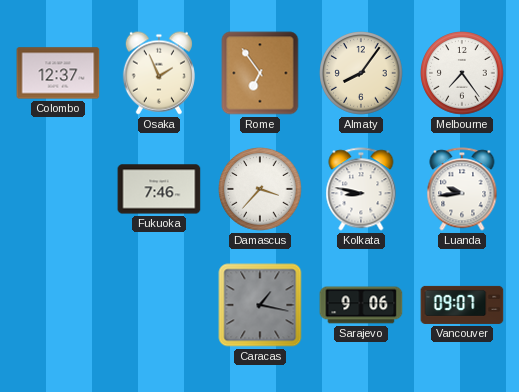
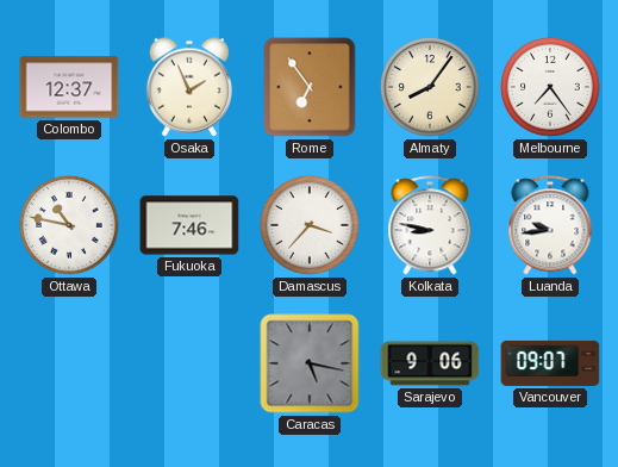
Ottawa: none -> 10:47 (69, 225)
Caracas: 1:17 -> 5:17 (310, 363)
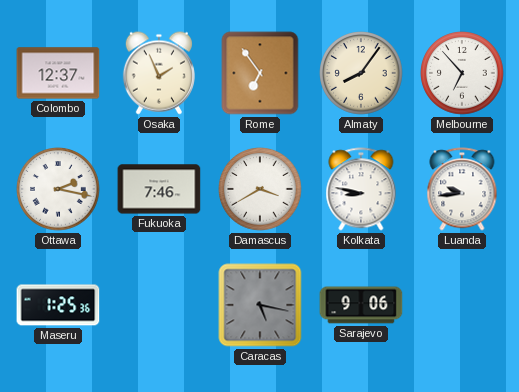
Melbourne: 7:24 -> 6:53 (462, 73)
Ottawa: 10:47 -> 2:17 (58, 189)
Damascus: 3:37 -> 3:40 (260, 189)
Maseru: none -> 1:25 (58, 305)
Vancouver: 09:07 -> none (550, 363)
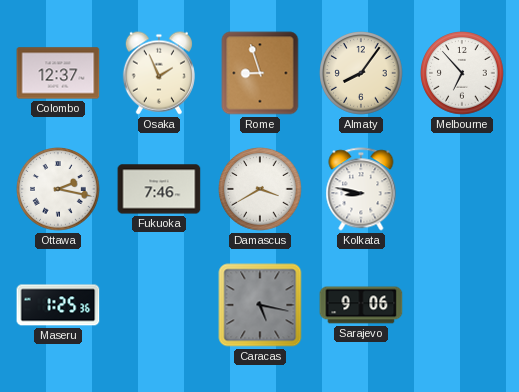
Rome: 6:54 -> 8:57 (260, 73)
Luanda: 9:44 -> none (462, 189)
